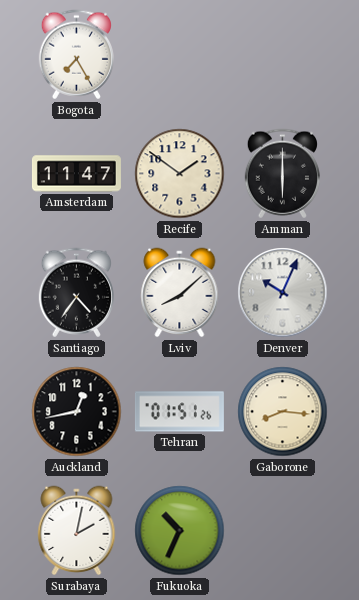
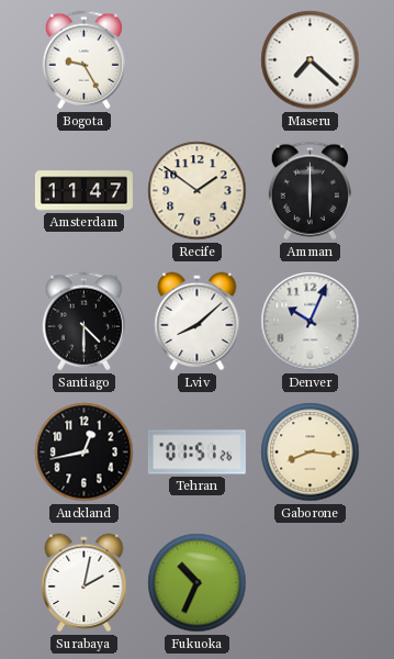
Bogota: 7:25 -> 9:25 (83, 60)
Maseru: none -> 7:22 (311, 60)
Santiago: 4:36 -> 4:30 (83, 322)
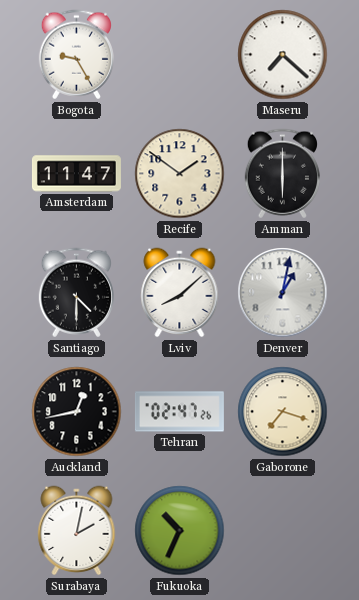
Denver: 10:04 -> 1:02 (283, 293)
Tehran: 01:51 -> 02:47 (179, 412)
Gaborone: 8:16 -> 7:18 (283, 412)
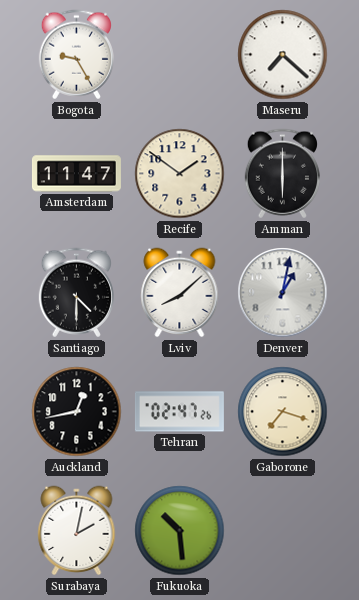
Fukuoka: 10:34 -> 10:29 (180, 531)
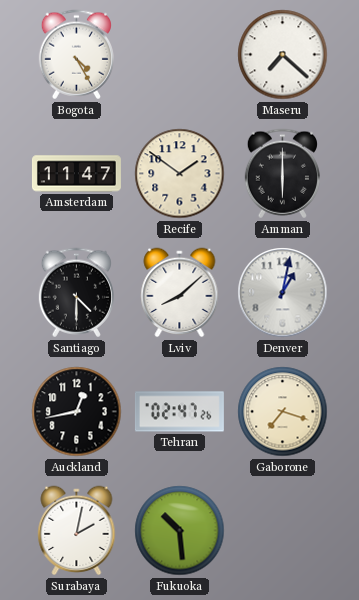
Bogota: 9:25 -> 4:25 (76, 55)
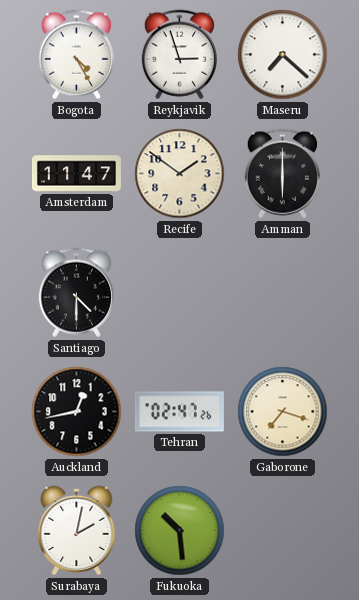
Reykjavik: none -> 2:57 (179, 55)
Lviv: 8:08 -> none (180, 293)
Denver: 1:02 -> none (283, 293)
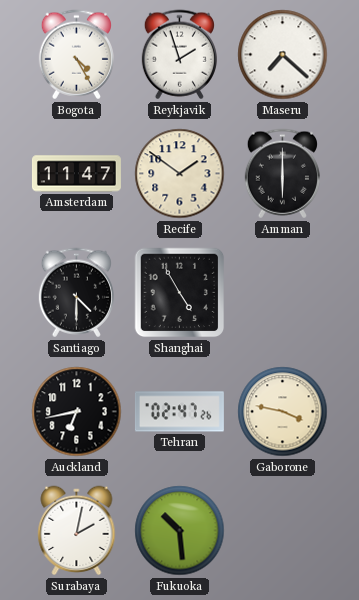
Reykjavik: 2:57 -> 1:57 (179, 55)
Shanghai: none -> 4:55 (180, 293)
Auckland: 12:43 -> 6:43 (77, 412)
Gaborone: 7:18 -> 3:47 (283, 412)
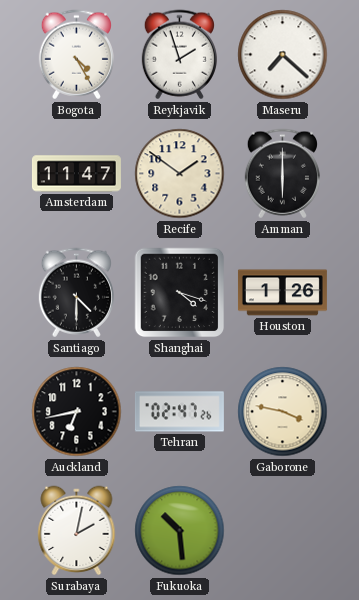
Shanghai: 4:55 -> 4:18 (180, 293)
Houston: none -> 1:26 (282, 293)
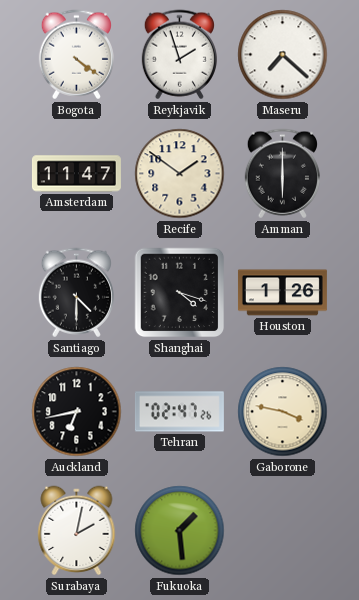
Bogota: 4:25 -> 4:21 (76, 55)
Fukuoka: 10:29 -> 1:29 (180, 531)
